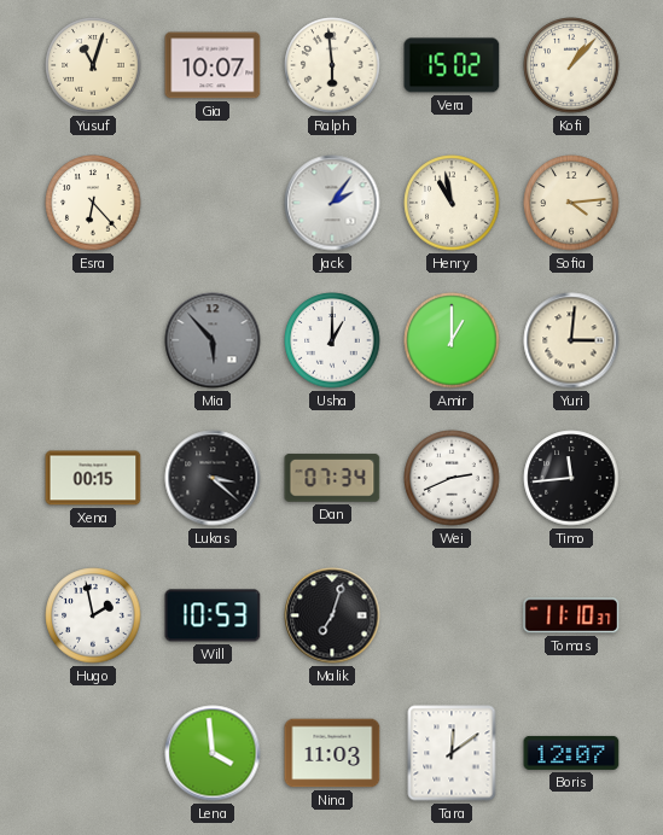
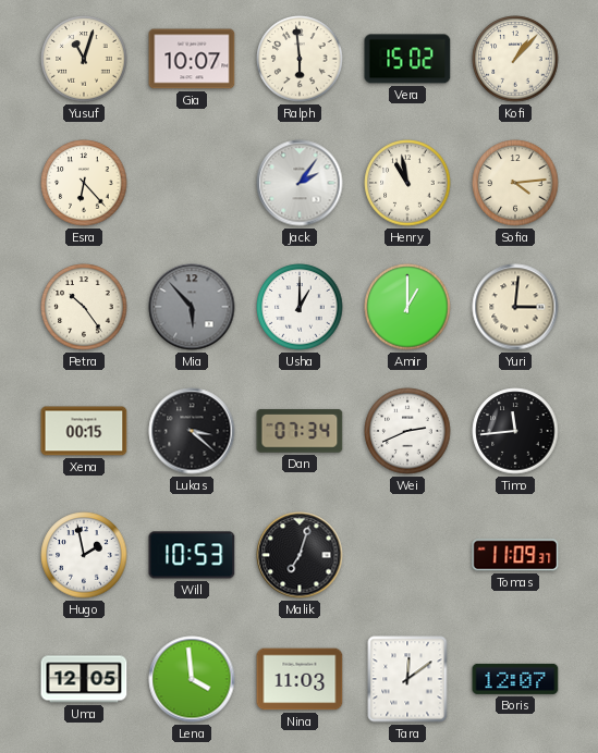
Petra: none -> 10:24 (84, 307)
Tomas: 11:10 -> 11:09 (515, 555)
Uma: none -> 12:05 (84, 679)
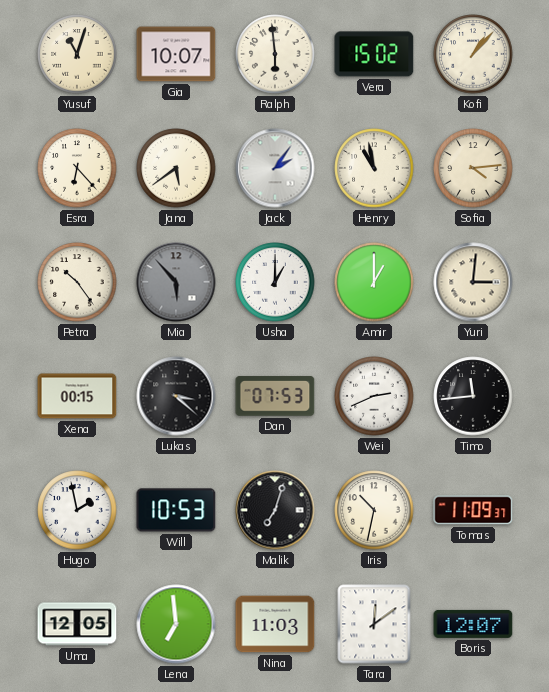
Jana: none -> 5:39 (176, 168)
Dan: 07:34 -> 07:53 (275, 396)
Iris: none -> 10:32 (374, 510)
Lena: 3:59 -> 6:59 (176, 624)
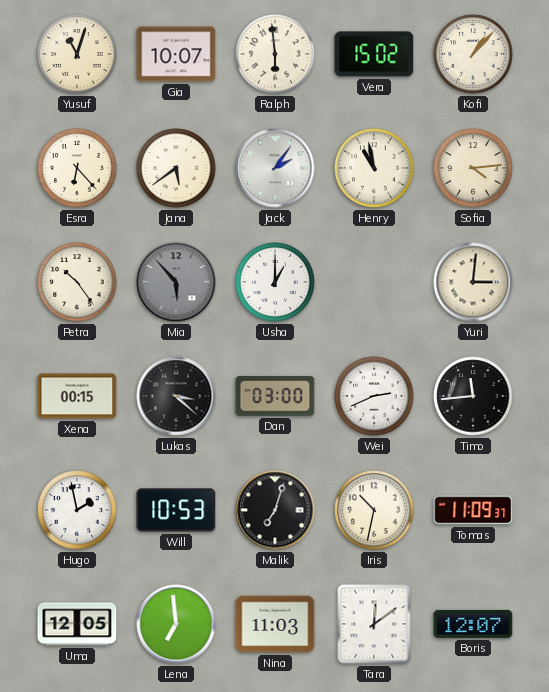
Amir: 1:00 -> none (374, 282)
Dan: 07:53 -> 03:00 (275, 396)
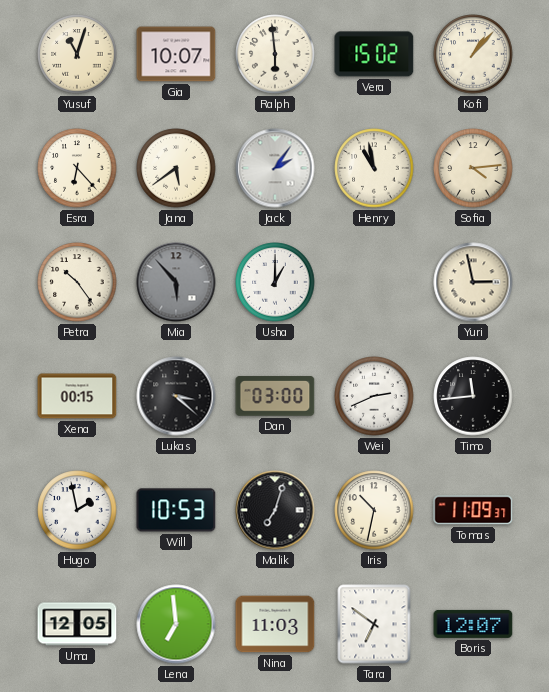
Yuri: 3:01 -> 2:58 (473, 282)
Tara: 12:09 -> 6:51 (374, 624)
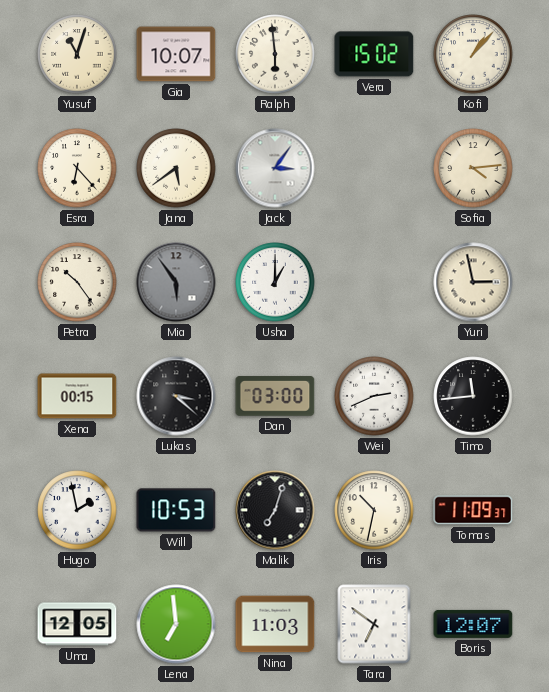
Jack: 2:06 -> 3:06 (275, 168)
Henry: 10:58 -> none (374, 168)
Mia: 5:53 -> 5:54 (176, 282)
